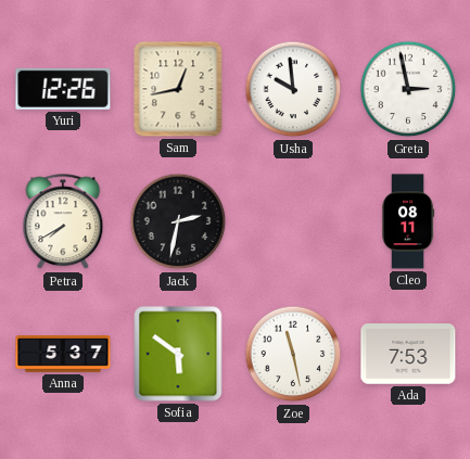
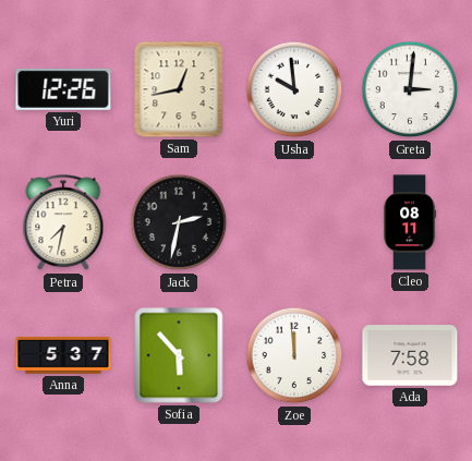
Greta: 2:58 -> 3:01 (410, 89)
Petra: 7:40 -> 7:32 (63, 223)
Sofia: 5:51 -> 5:53 (179, 355)
Zoe: 11:28 -> 11:59 (294, 355)
Ada: 7:53 -> 7:58 (410, 355)
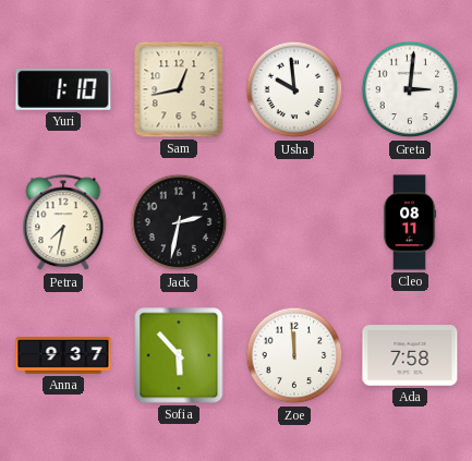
Yuri: 12:26 -> 1:10 (63, 89)
Anna: 5:37 -> 9:37 (63, 355)
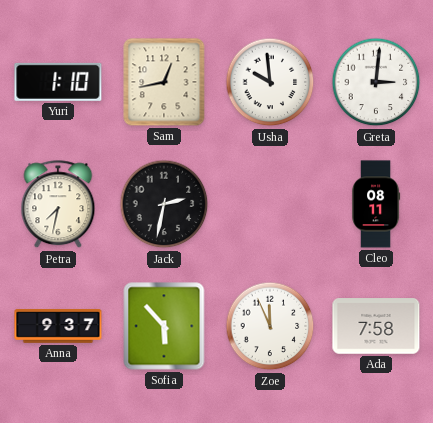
Zoe: 11:59 -> 11:56 (270, 326)
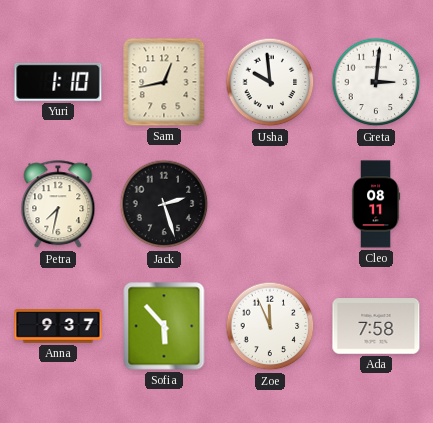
Jack: 2:32 -> 2:27 (164, 204)
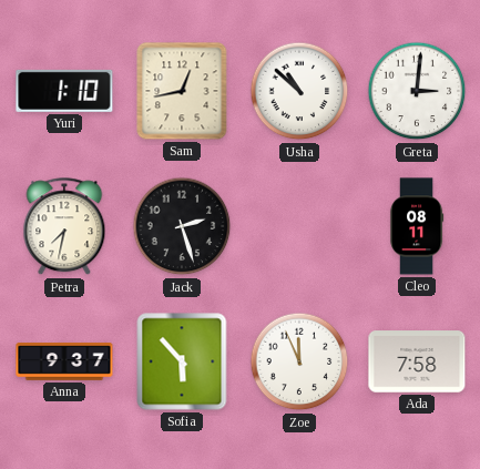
Usha: 9:59 -> 10:52 (299, 91)
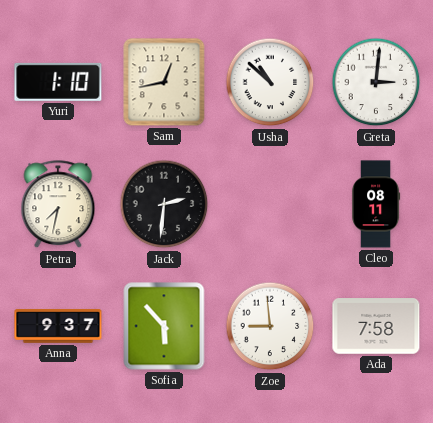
Jack: 2:27 -> 2:31 (164, 204)
Zoe: 11:56 -> 8:59 (270, 326)
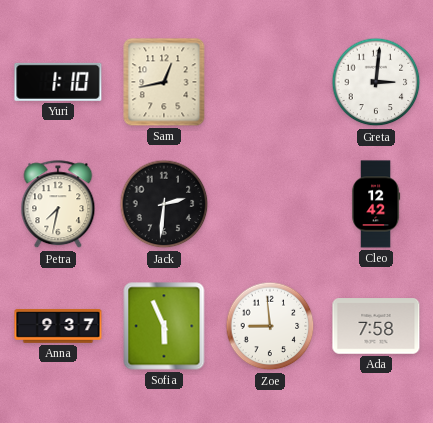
Usha: 10:52 -> none (270, 82)
Cleo: 08:11 -> 12:42 (376, 204)
Sofia: 5:53 -> 5:56 (164, 326)
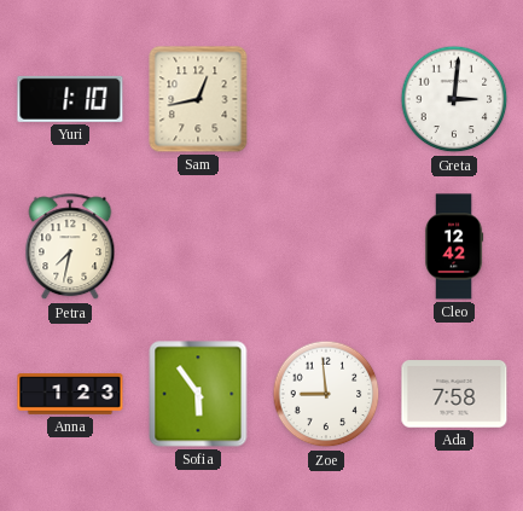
Jack: 2:31 -> none (164, 204)
Anna: 9:37 -> 1:23 (70, 394)
Sofia: 5:56 -> 5:54 (198, 394)
